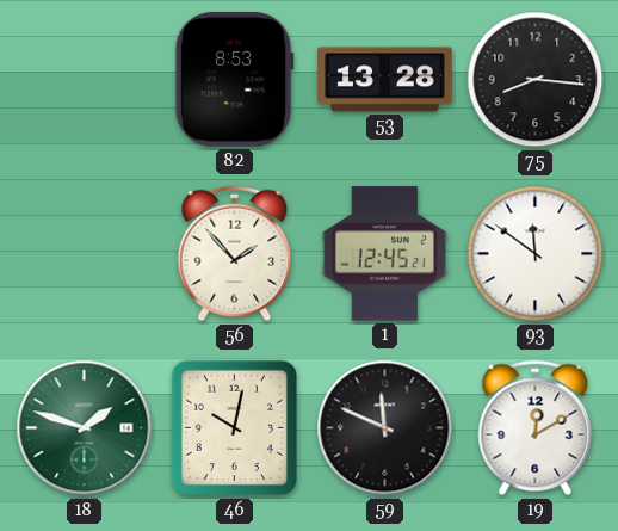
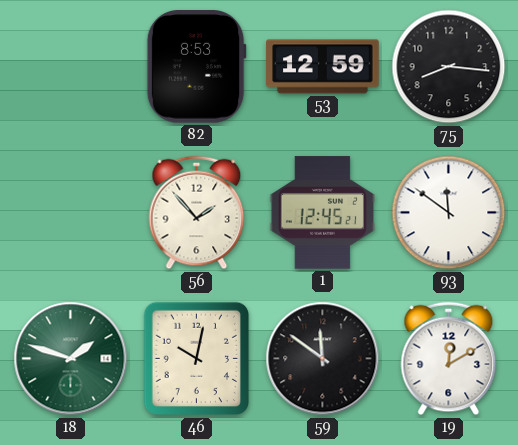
53: 13:28 -> 12:59 (323, 67)
59: 11:49 -> 11:51 (323, 359)
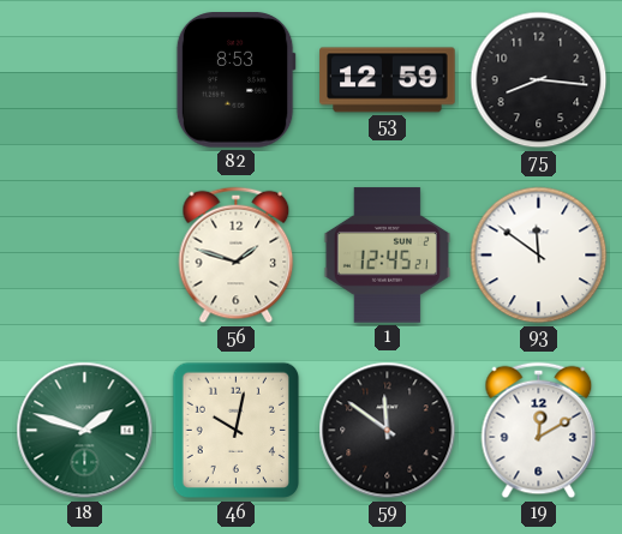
56: 1:53 -> 1:48 (237, 256)
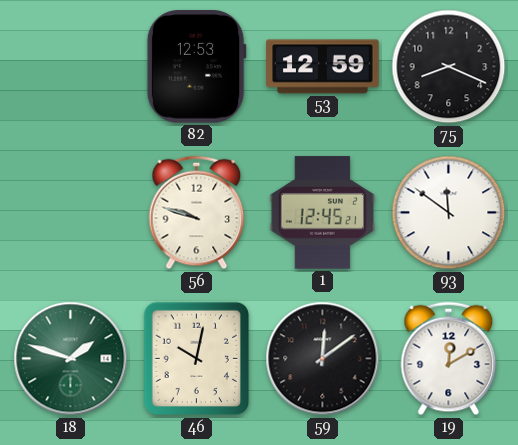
82: 8:53 -> 12:53 (196, 67)
75: 8:16 -> 8:19 (449, 67)
56: 1:48 -> 9:48 (197, 213)
59: 11:51 -> 12:09 (323, 359)
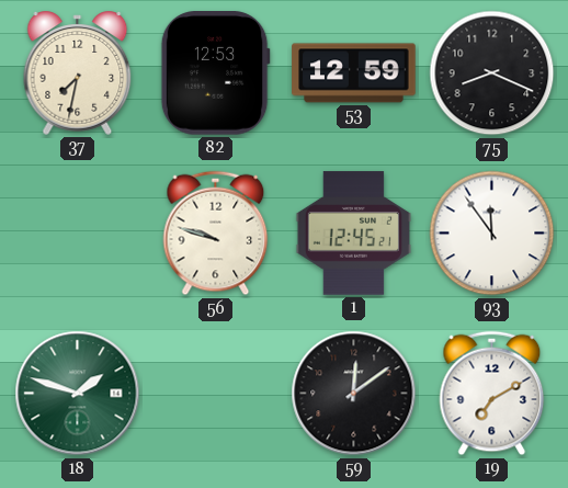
37: none -> 7:32 (78, 72)
93: 11:51 -> 11:54 (492, 234)
46: 10:02 -> none (196, 359)
19: 12:10 -> 7:10 (492, 394)
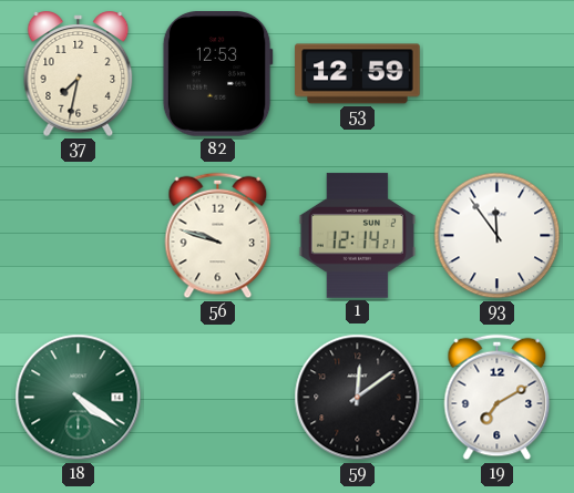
75: 8:19 -> none (492, 73)
1: 12:45 -> 12:14 (357, 236)
18: 1:48 -> 4:21 (79, 398)
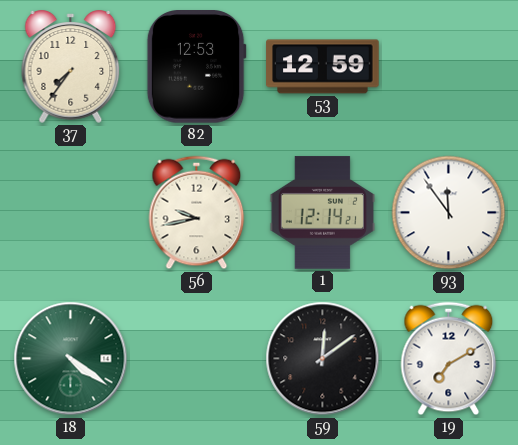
37: 7:32 -> 7:36 (71, 66)
56: 9:48 -> 9:43 (197, 213)
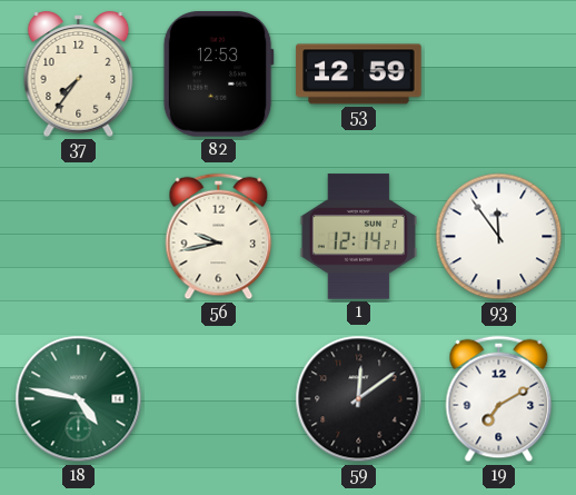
18: 4:21 -> 4:47 (79, 399)
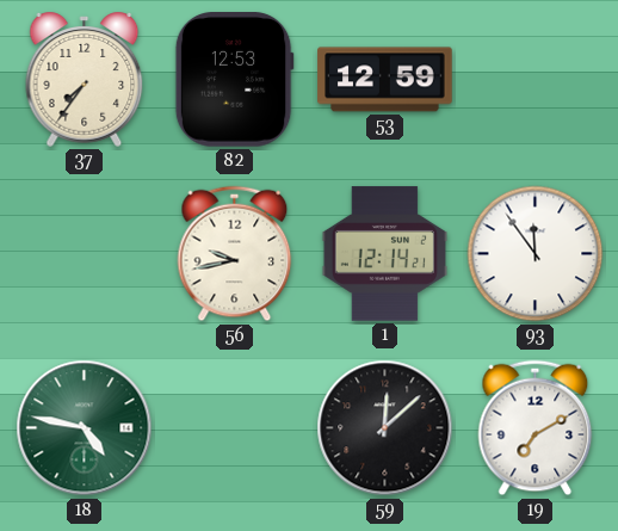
59: 12:09 -> 12:08 (385, 428)
